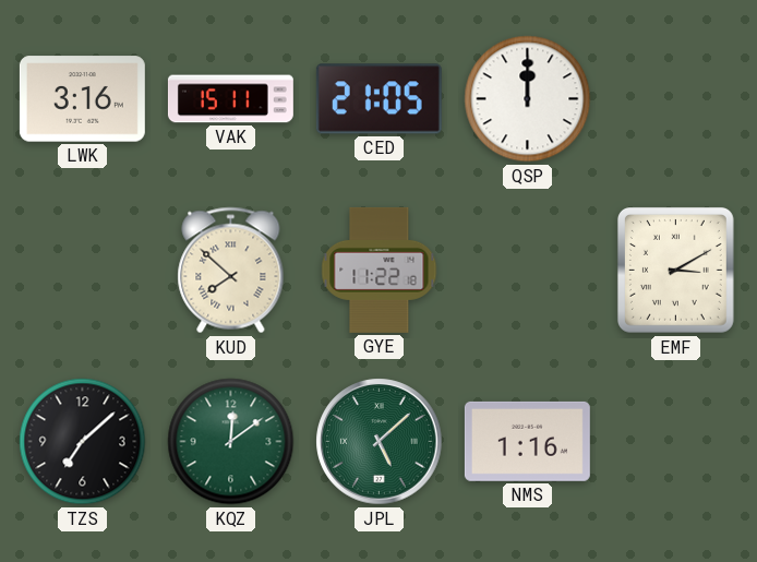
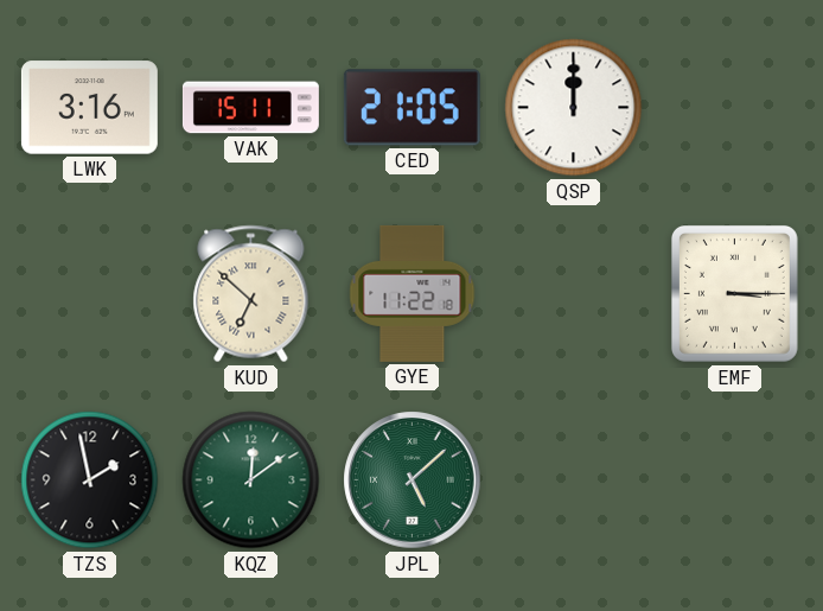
KUD: 7:52 -> 6:52 (251, 294)
EMF: 3:10 -> 3:15 (734, 293)
TZS: 7:08 -> 1:58 (90, 480)
NMS: 1:16 -> none (527, 441)
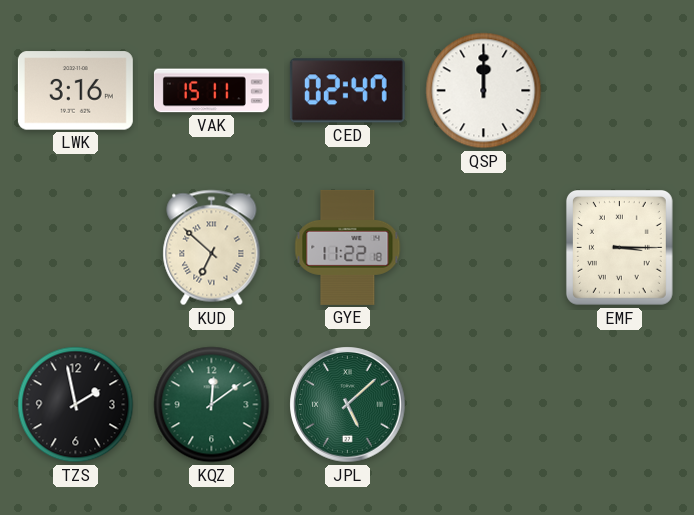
CED: 21:05 -> 02:47 (347, 91)
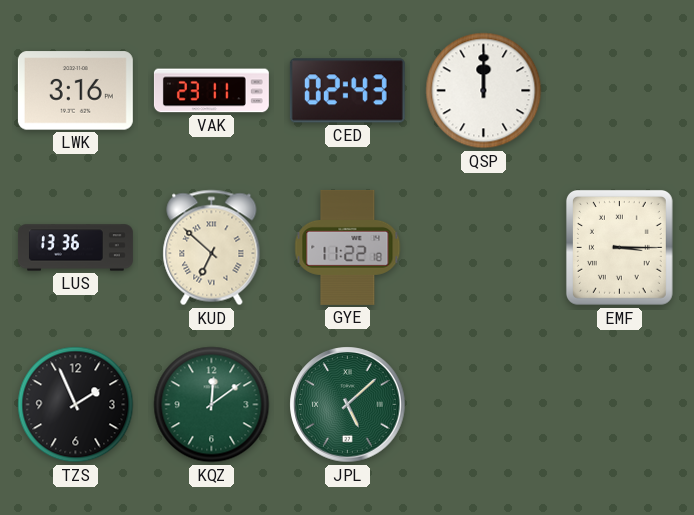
VAK: 15:11 -> 23:11 (211, 91)
CED: 02:47 -> 02:43 (347, 91)
LUS: none -> 13:36 (75, 248)
TZS: 1:58 -> 1:56 (76, 405)
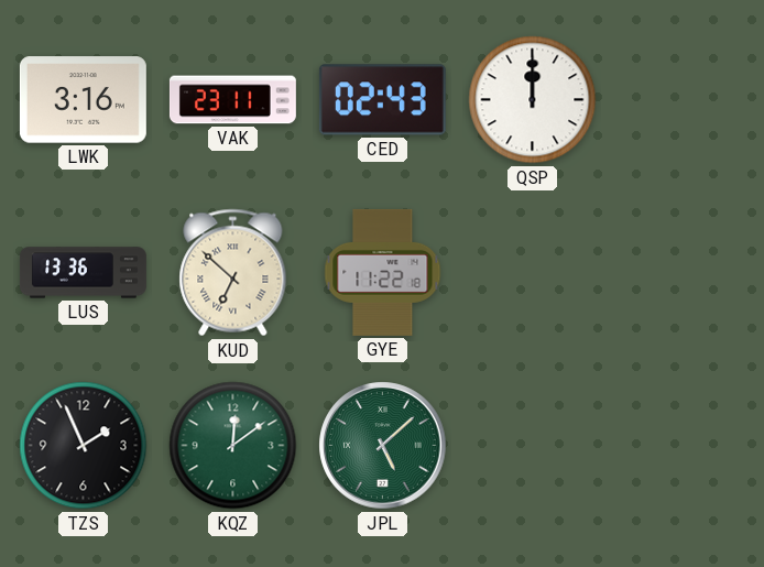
EMF: 3:15 -> none (619, 247)
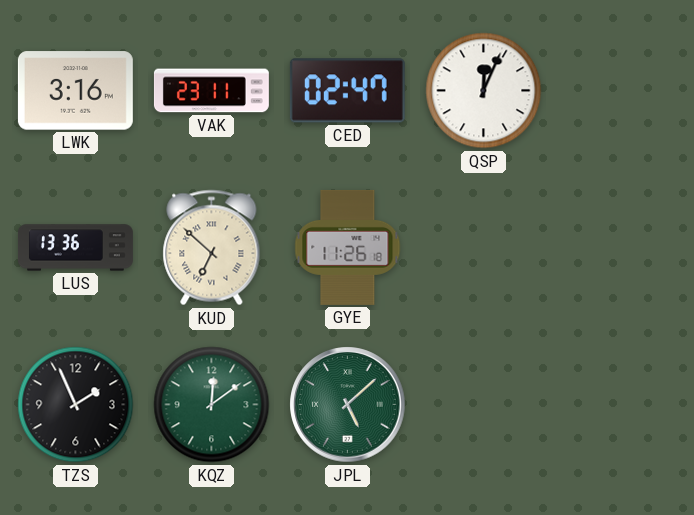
CED: 02:43 -> 02:47 (347, 91)
QSP: 12:00 -> 12:04 (484, 91)
GYE: 11:22 -> 11:26 (348, 247)
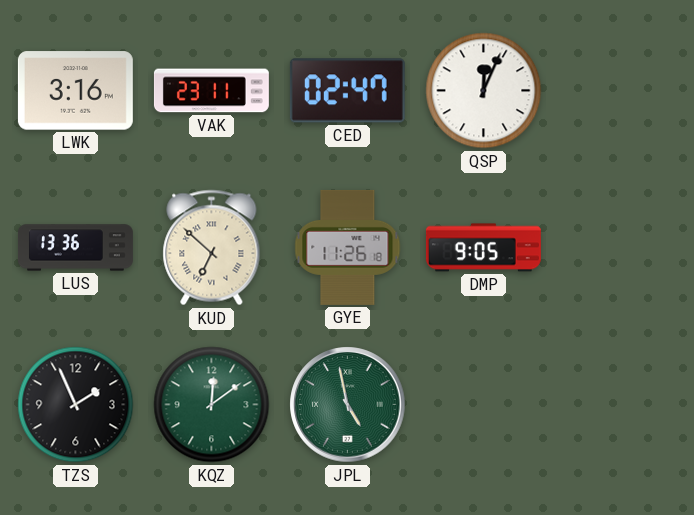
DMP: none -> 9:05 (483, 248)
JPL: 5:08 -> 4:58 (348, 405)
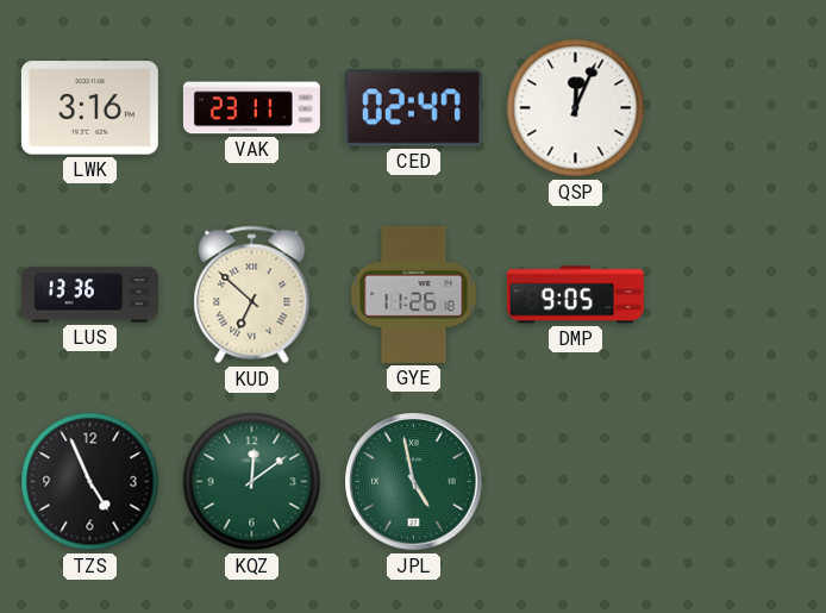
TZS: 1:56 -> 4:56 (90, 482)
